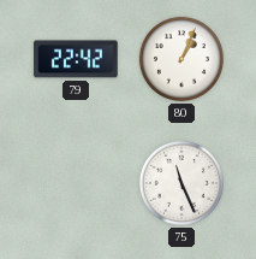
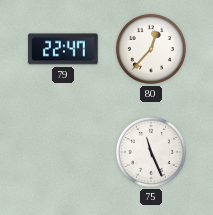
79: 22:42 -> 22:47 (63, 49)
80: 1:04 -> 12:37 (151, 49)
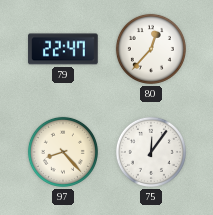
97: none -> 8:23 (63, 152)
75: 11:26 -> 12:06 (151, 152)
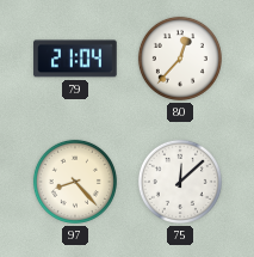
79: 22:47 -> 21:04 (75, 59)
75: 12:06 -> 12:08 (180, 182)
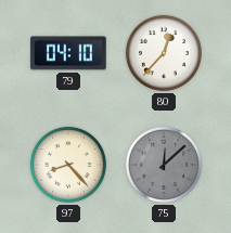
79: 21:04 -> 04:10 (68, 53)
75 dial: white -> grey (164, 165)
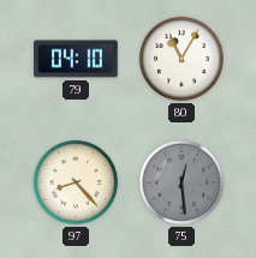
80: 12:37 -> 11:05 (181, 59)
75: 12:08 -> 12:29 (181, 182)
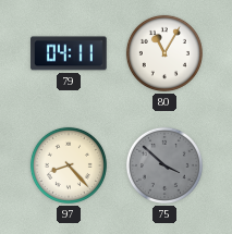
79: 04:10 -> 04:11 (69, 53)
75: 12:29 -> 3:52 (164, 165)
